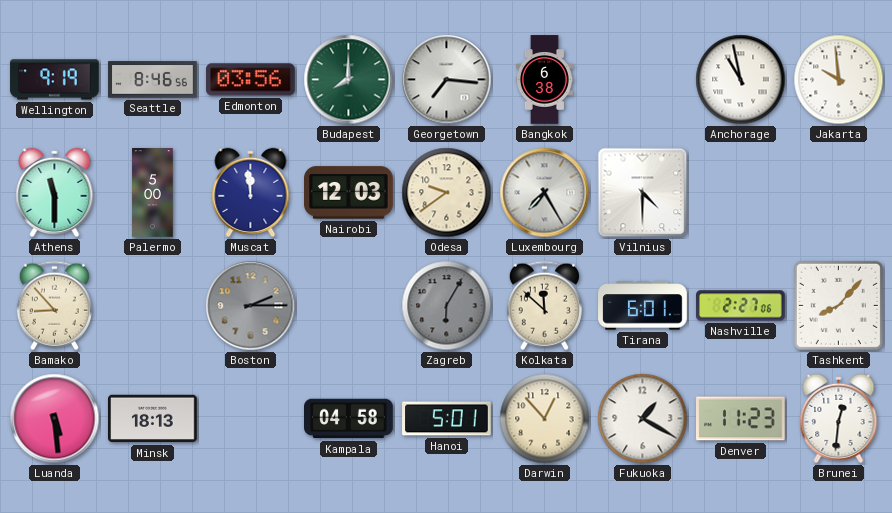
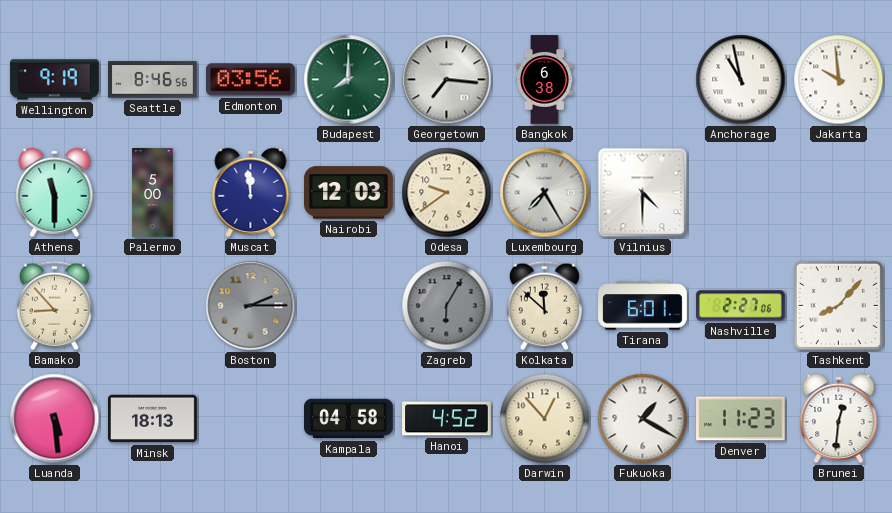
Hanoi: 5:01 -> 4:52 (447, 419)
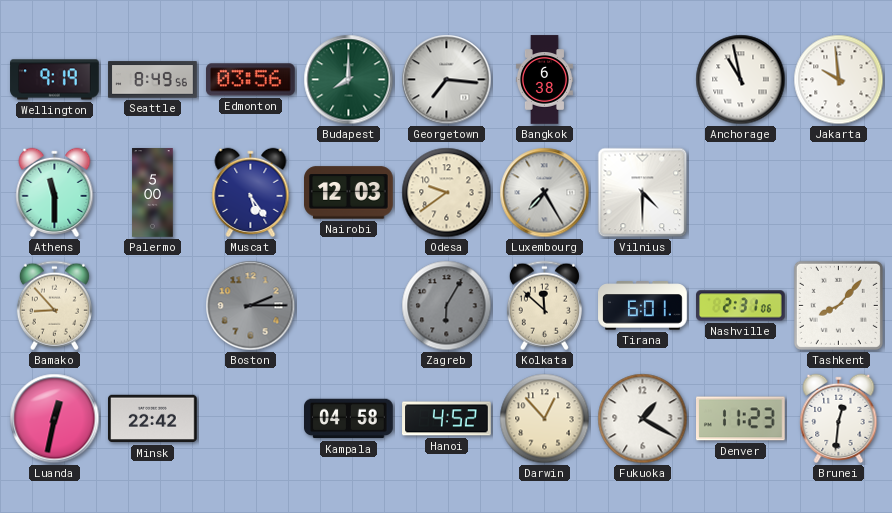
Seattle: 8:46 -> 8:49 (153, 80)
Muscat: 11:59 -> 5:24 (251, 192)
Nashville: 2:27 -> 2:31 (741, 306)
Luanda: 5:29 -> 12:32 (55, 419)
Minsk: 18:13 -> 22:42 (153, 419)
